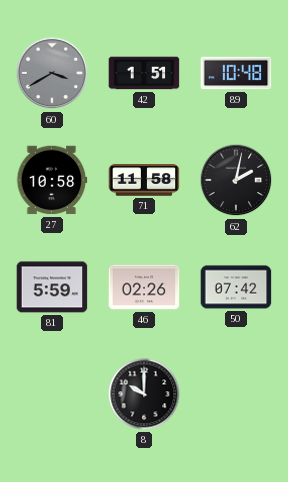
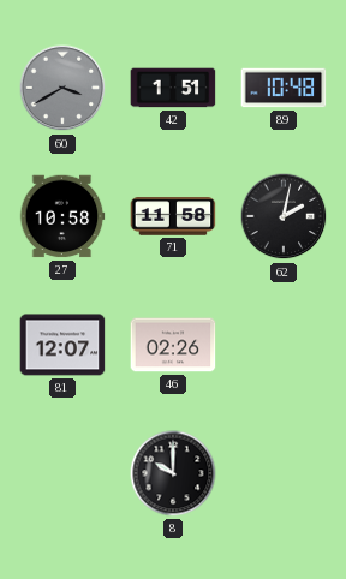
81: 5:59 -> 12:07 (62, 345)
50: 07:42 -> none (236, 287)
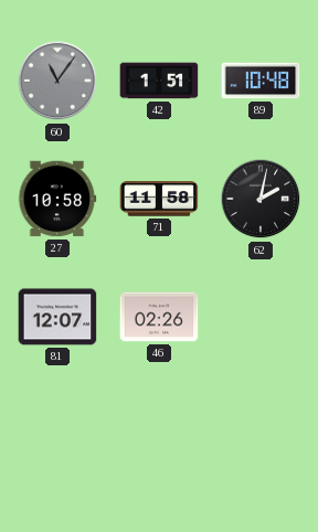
60: 3:40 -> 11:06 (57, 81)
8: 10:00 -> none (173, 473)
